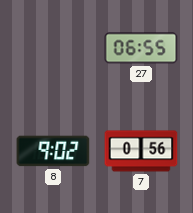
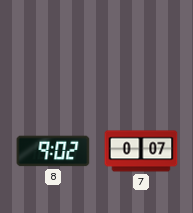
27: 06:55 -> none (141, 48)
7: 0:56 -> 0:07 (141, 151)
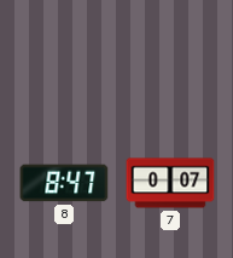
8: 9:02 -> 8:47 (64, 183)
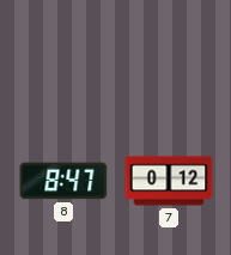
7: 0:07 -> 0:12 (169, 181)
